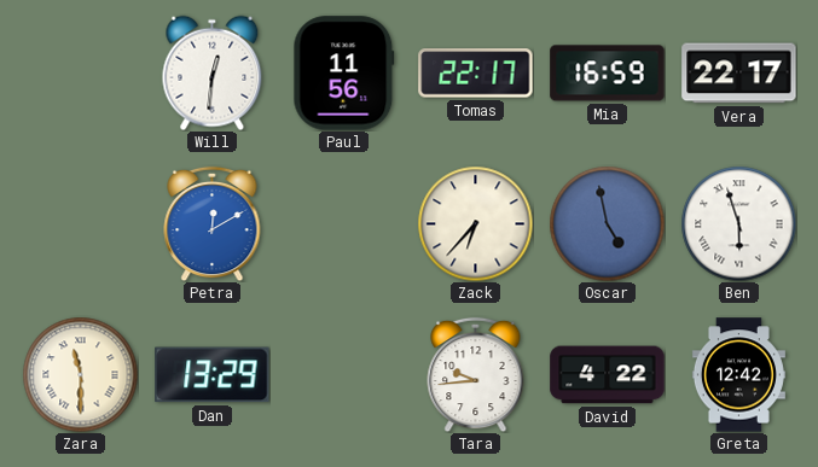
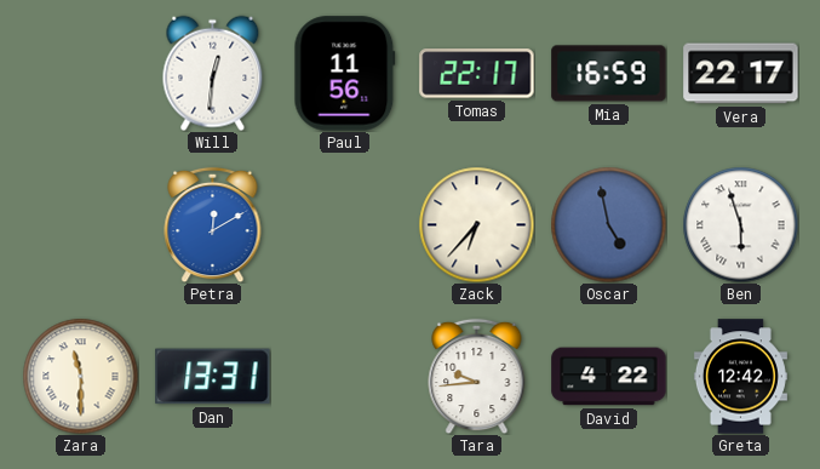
Dan: 13:29 -> 13:31 (213, 377)
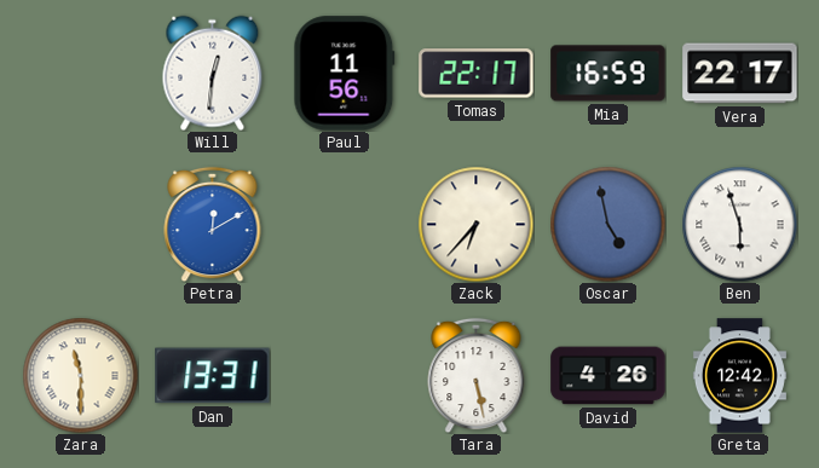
Tara: 9:44 -> 5:28 (477, 375)
David: 4:22 -> 4:26 (609, 376)
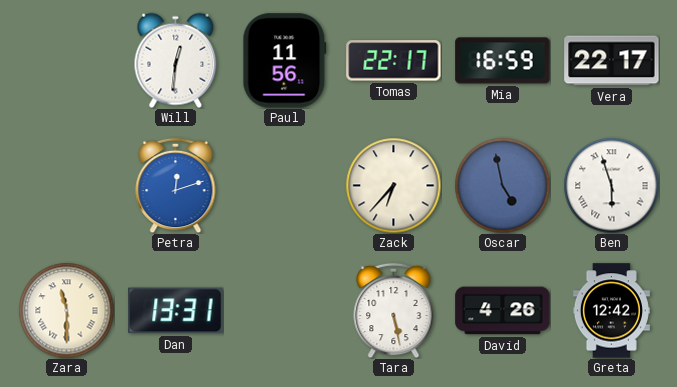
Petra: 12:10 -> 12:12 (176, 185)
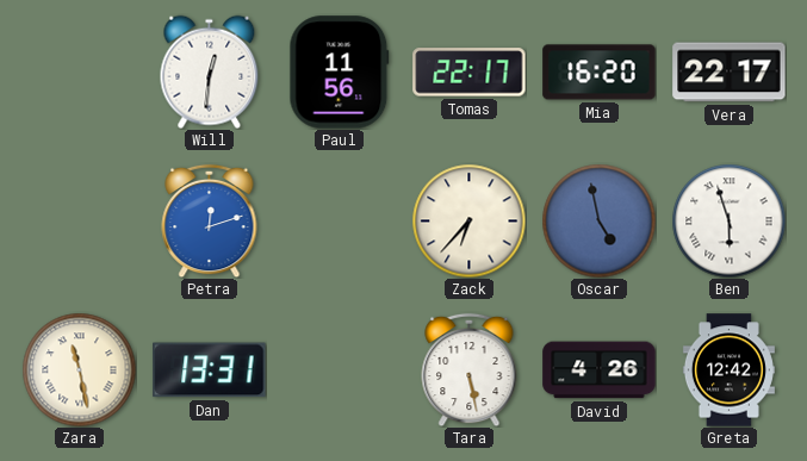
Mia: 16:59 -> 16:20 (600, 73)
Zara: 11:30 -> 11:28 (79, 369)
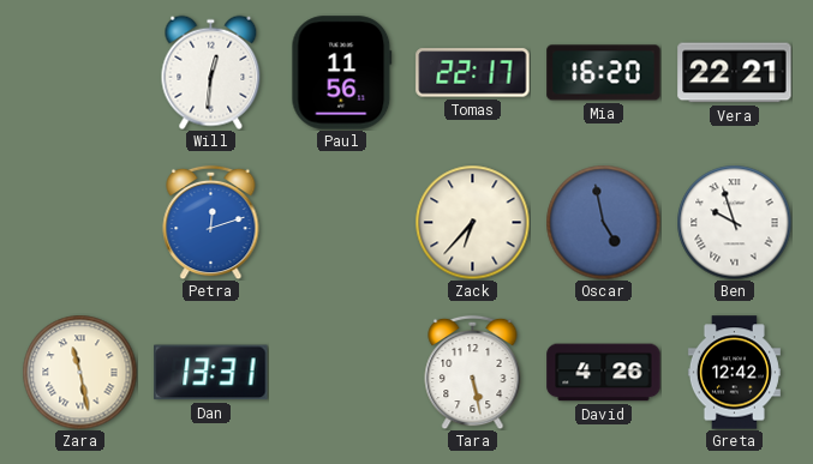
Vera: 22:17 -> 22:21 (735, 73)
Ben: 5:57 -> 9:57 (734, 222)
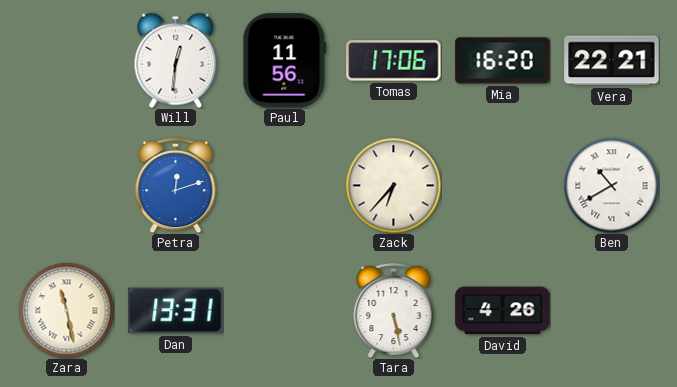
Tomas: 22:17 -> 17:06 (394, 61)
Oscar: 4:58 -> none (603, 222)
Ben: 9:57 -> 10:40 (611, 185)
Greta: 12:42 -> none (734, 373)
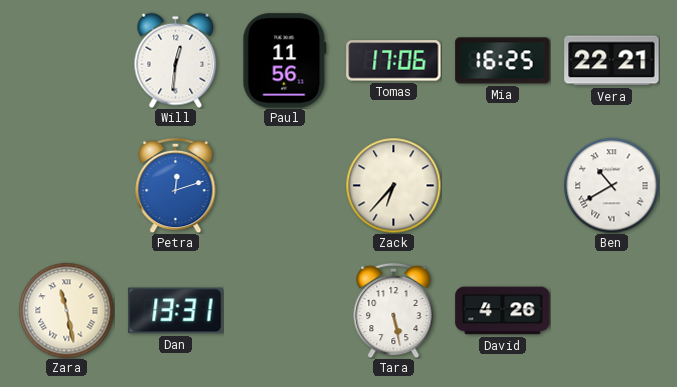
Mia: 16:20 -> 16:25 (503, 61)
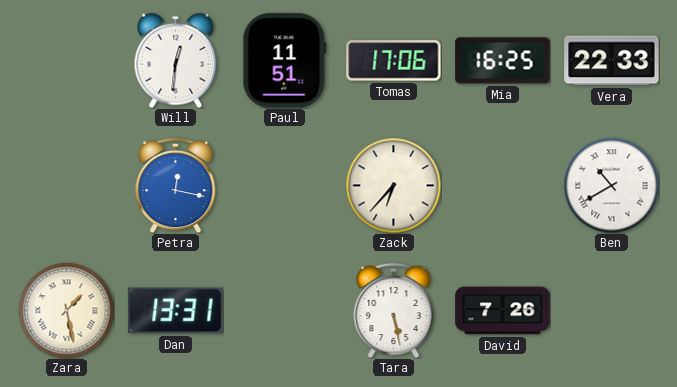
Paul: 11:56 -> 11:51 (285, 61)
Vera: 22:21 -> 22:33 (612, 61)
Petra: 12:12 -> 12:17 (176, 185)
Zara: 11:28 -> 1:28 (66, 310)
David: 4:26 -> 7:26 (503, 311)
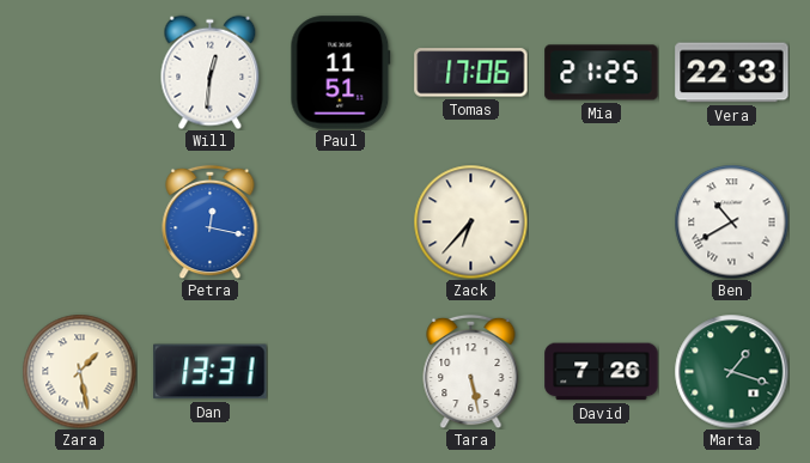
Mia: 16:25 -> 21:25 (602, 73)
Marta: none -> 1:18 (731, 371)
